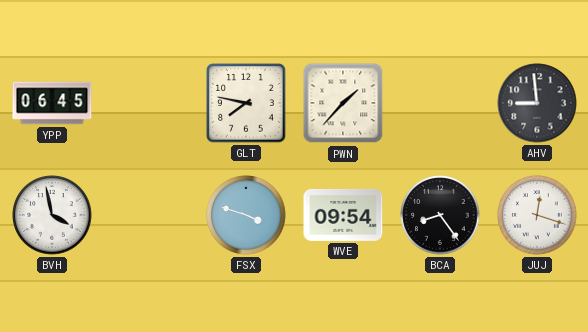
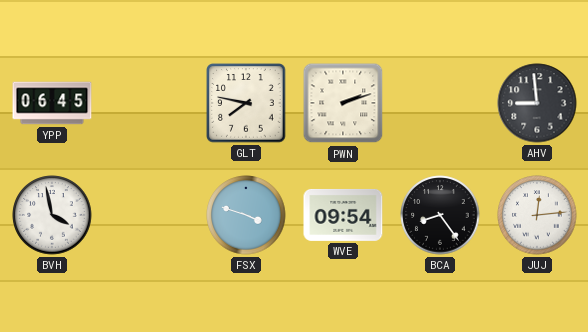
PWN: 1:37 -> 2:12 (343, 103)
JUJ: 12:18 -> 12:14 (537, 215)
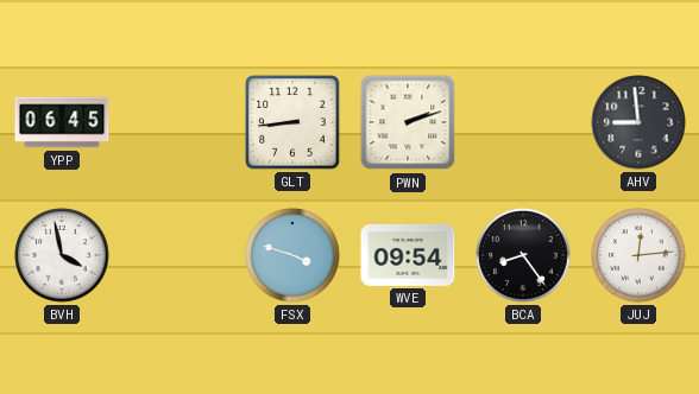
GLT: 7:47 -> 8:44 (292, 122)
